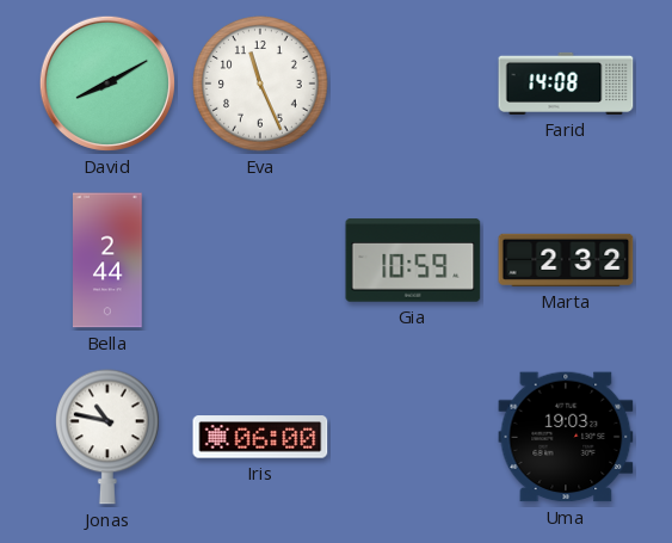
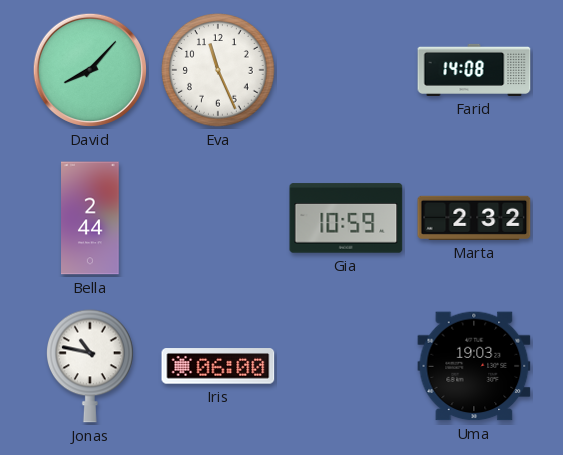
David: 8:10 -> 8:07 (90, 70)
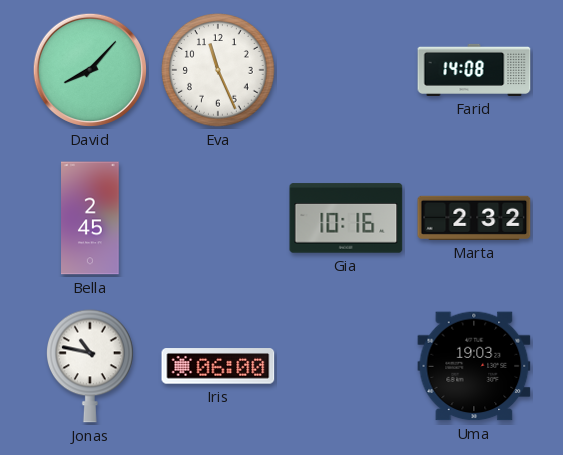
Bella: 2:44 -> 2:45 (90, 218)
Gia: 10:59 -> 10:16 (346, 218)
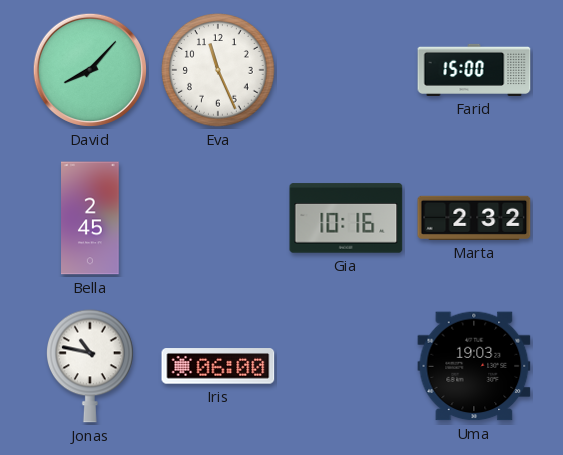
Farid: 14:08 -> 15:00 (474, 70)
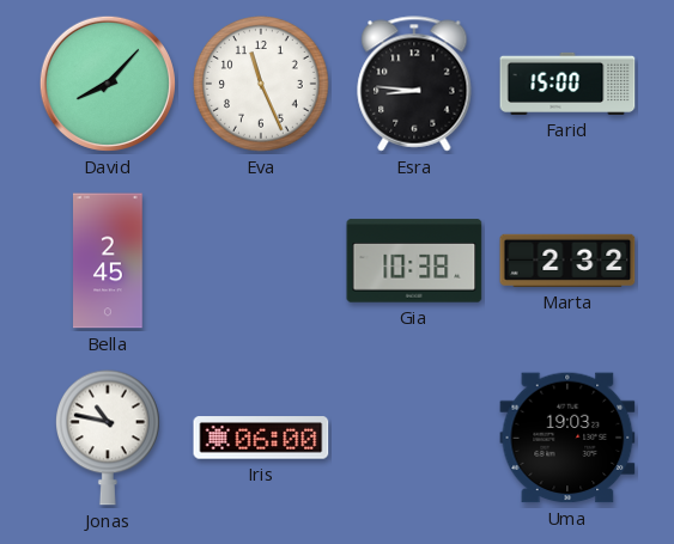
Esra: none -> 8:46 (414, 84)
Gia: 10:16 -> 10:38 (414, 261)
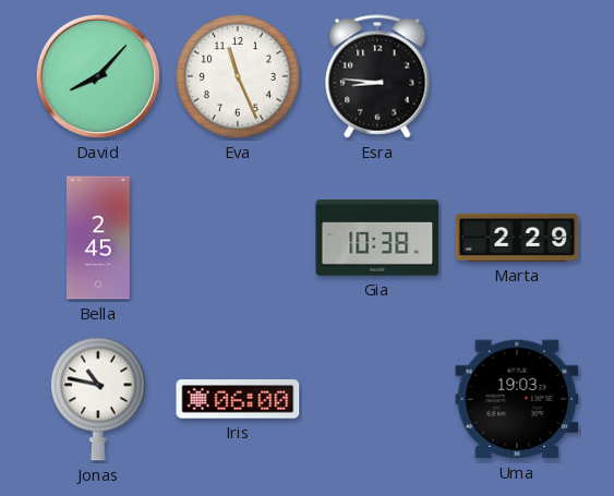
Farid: 15:00 -> none (567, 84)
Marta: 2:32 -> 2:29 (517, 238)
